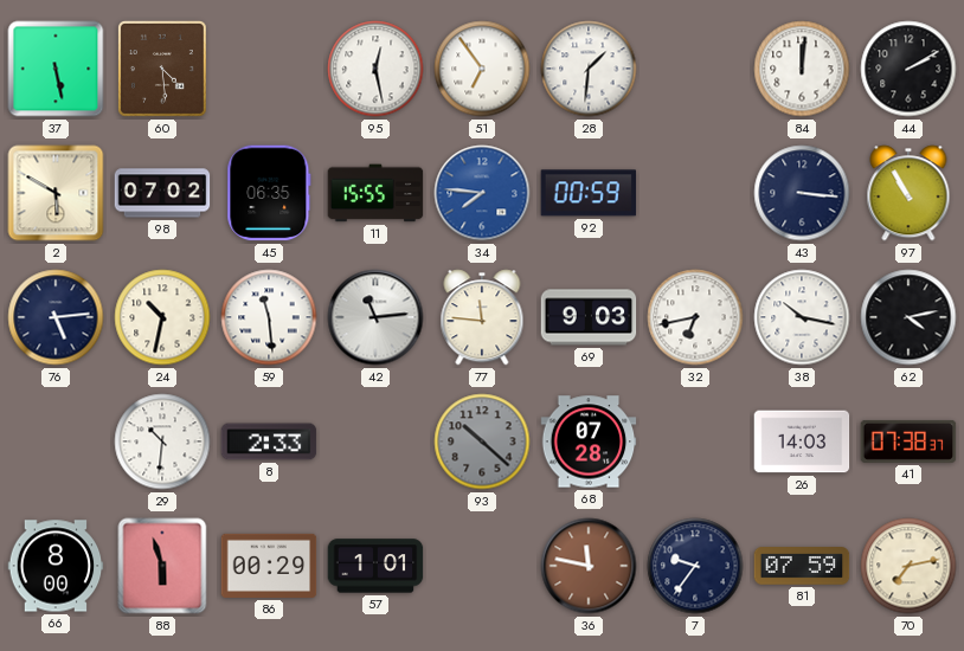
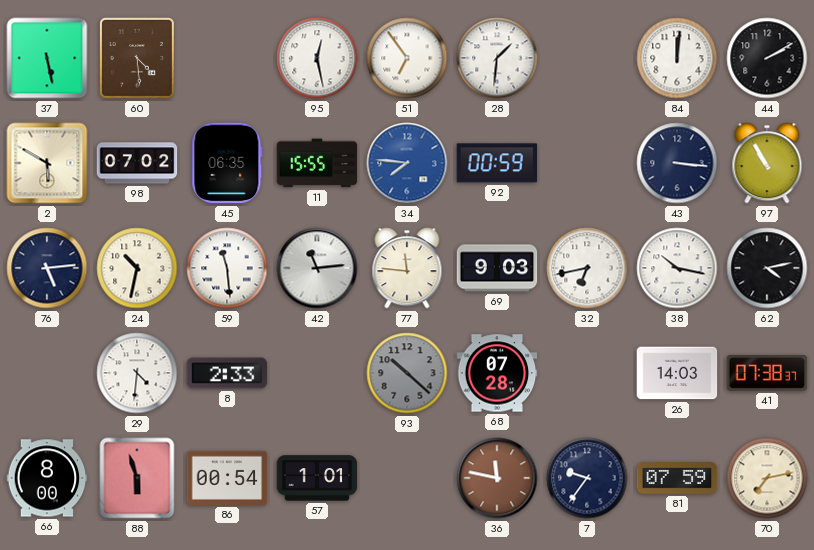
29: 10:31 -> 4:31 (137, 373)
86: 00:29 -> 00:54 (227, 478)
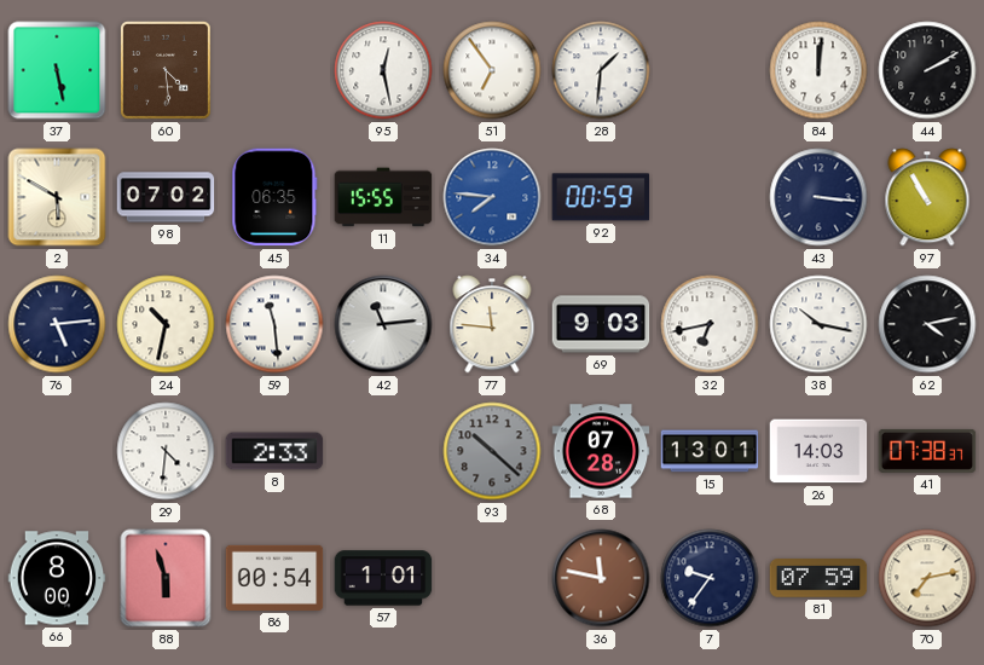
15: none -> 13:01 (710, 451)
